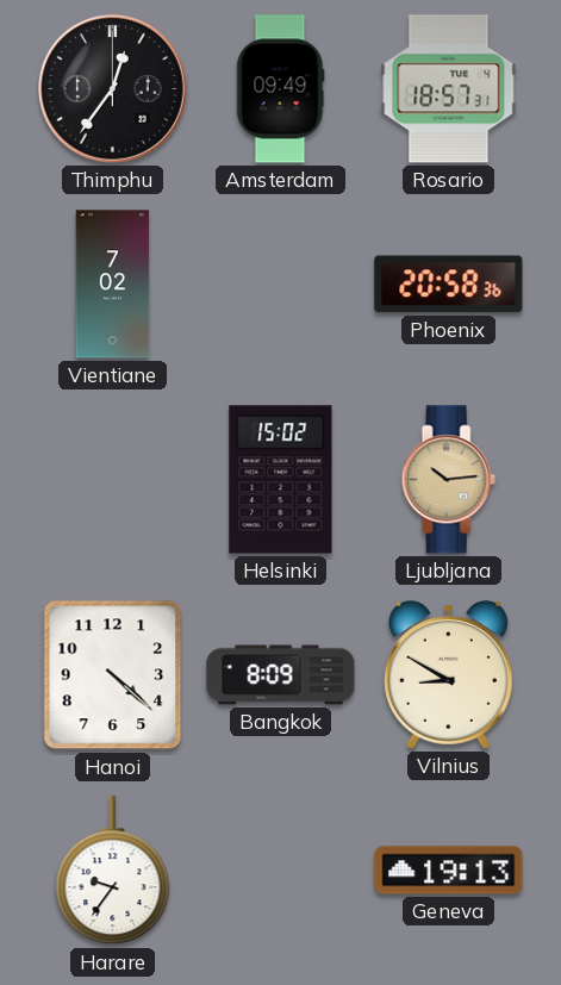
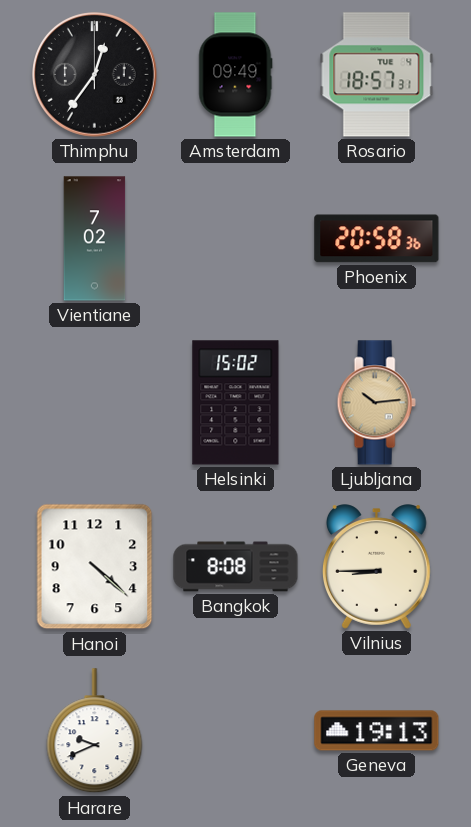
Bangkok: 8:09 -> 8:08 (236, 567)
Vilnius: 8:50 -> 8:45 (376, 567)
Harare: 9:36 -> 9:41 (95, 731)
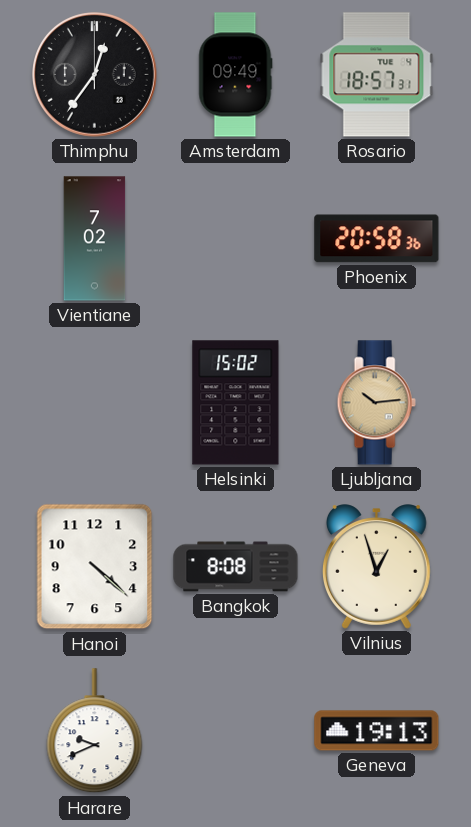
Vilnius: 8:45 -> 12:57 (376, 567)
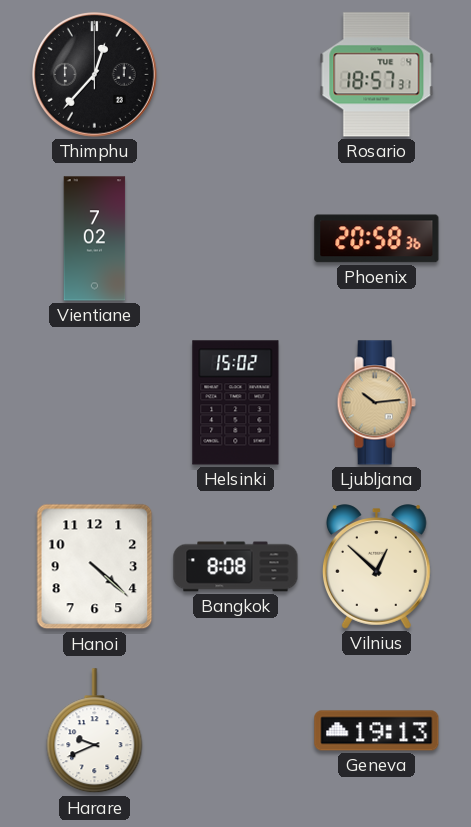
Thimphu: 12:36 -> 12:37 (95, 75)
Amsterdam: 09:49 -> none (236, 75)
Vilnius: 12:57 -> 12:52 (376, 567)
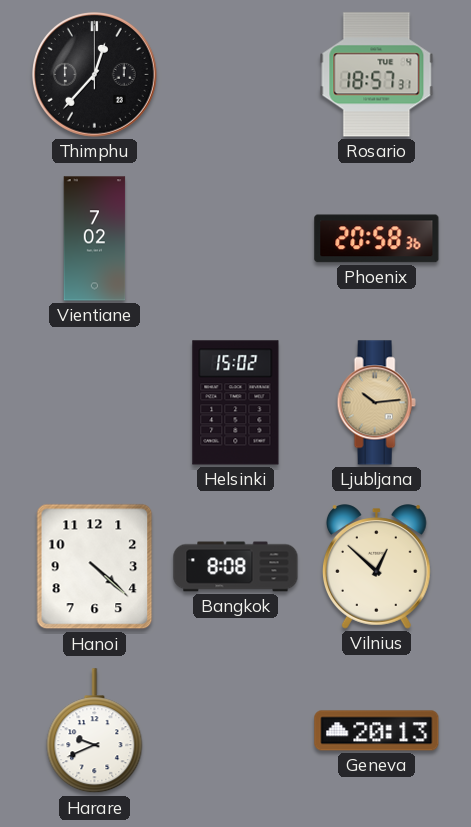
Geneva: 19:13 -> 20:13 (377, 731)
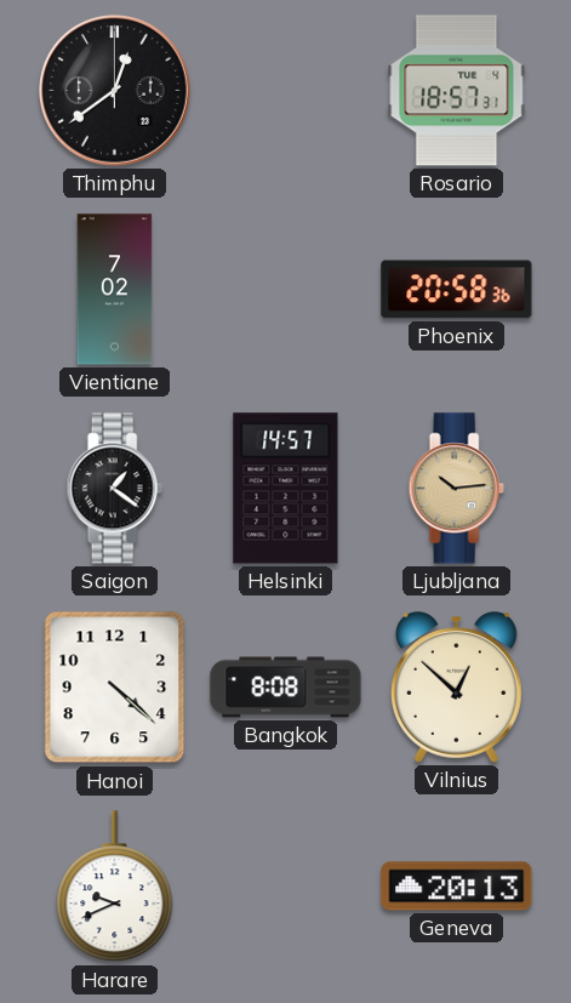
Thimphu: 12:37 -> 12:39 (115, 91)
Saigon: none -> 1:21 (114, 489)
Helsinki: 15:02 -> 14:57 (286, 489)
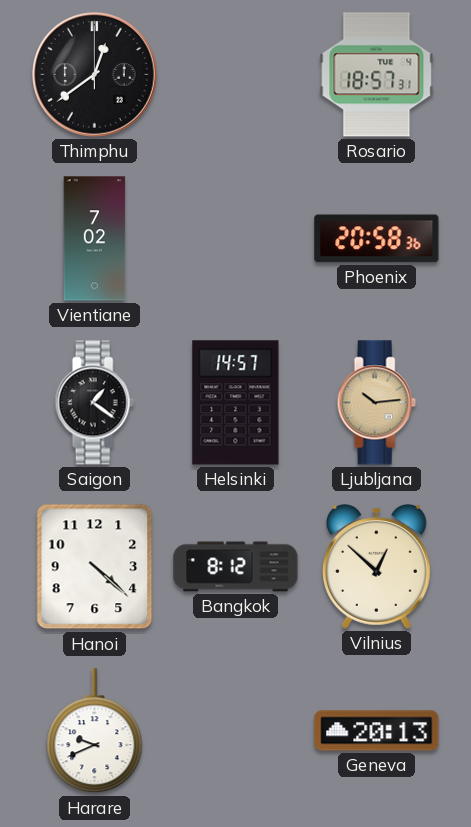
Bangkok: 8:08 -> 8:12 (236, 567)
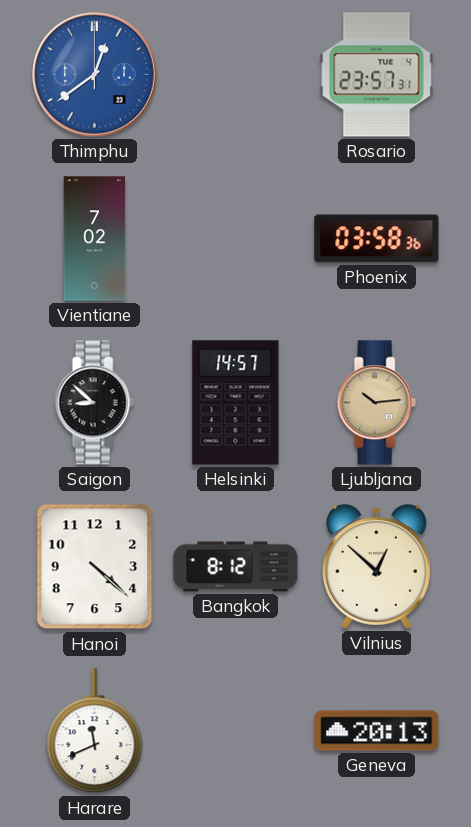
Thimphu dial: black -> blue (95, 75)
Rosario: 18:57 -> 23:57 (377, 75)
Phoenix: 20:58 -> 03:58 (377, 239)
Saigon: 1:21 -> 8:52 (94, 403)
Harare: 9:41 -> 11:41 (95, 731)
